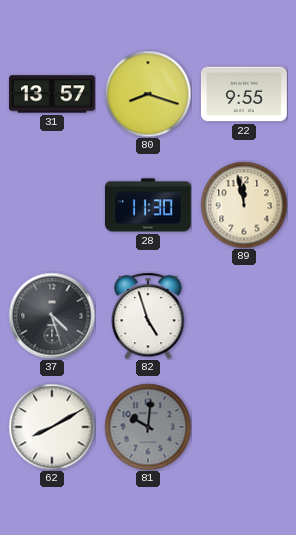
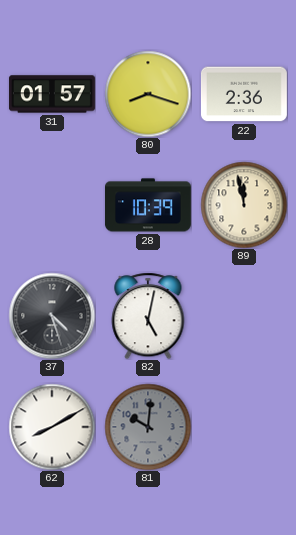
31: 13:57 -> 01:57 (52, 94)
22: 9:55 -> 2:36 (244, 94)
28: 11:30 -> 10:39 (148, 205)
82: 4:57 -> 5:02 (148, 316)
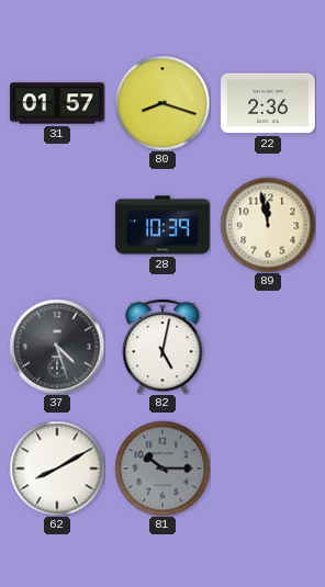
81: 10:01 -> 10:15 (162, 469)
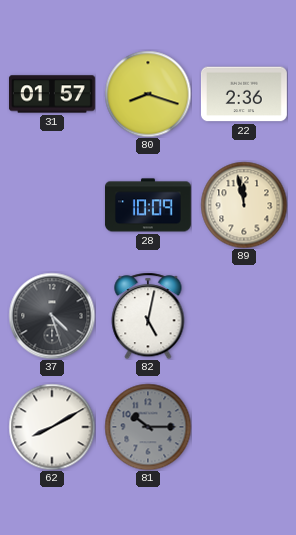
28: 10:39 -> 10:09 (148, 205)
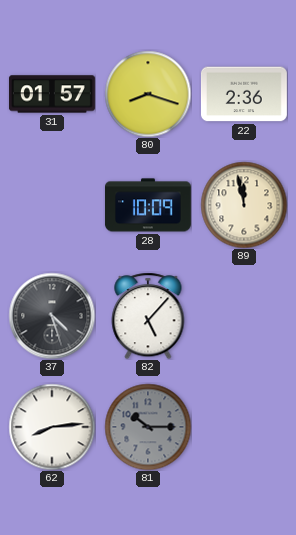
82: 5:02 -> 5:07 (148, 316)
62: 8:10 -> 8:14 (52, 427)
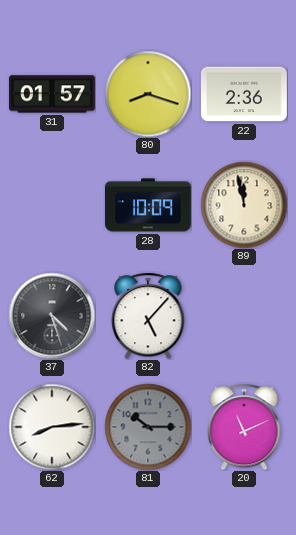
20: none -> 11:11 (244, 427)
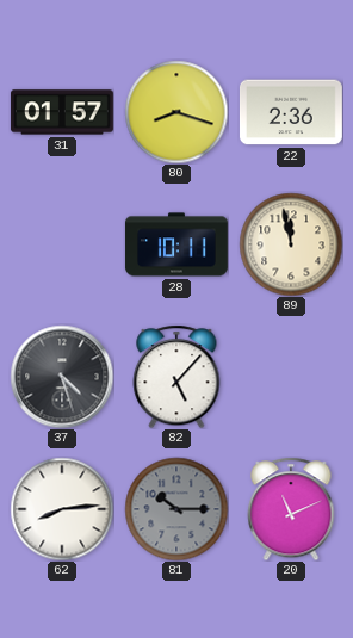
28: 10:09 -> 10:11 (176, 244)
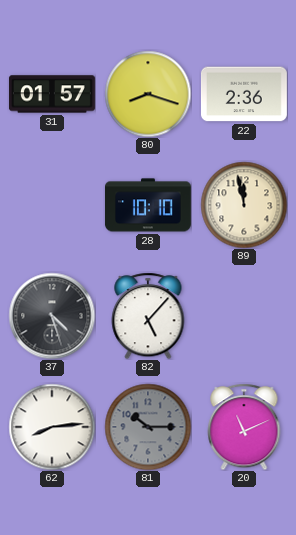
28: 10:11 -> 10:10 (148, 205)
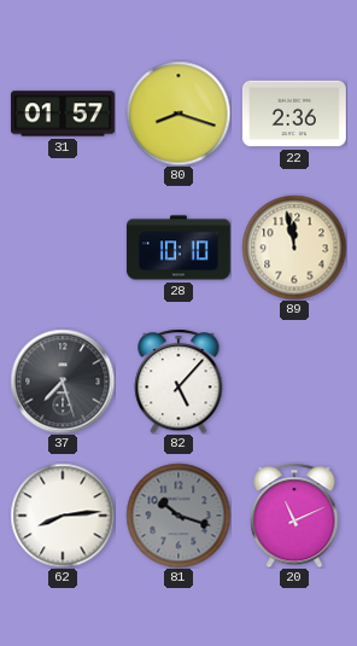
37: 4:27 -> 7:27 (63, 382)
81: 10:15 -> 10:18 (178, 516)
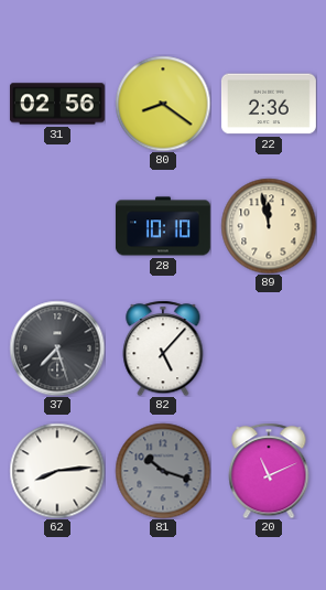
31: 01:57 -> 02:56 (57, 104)
80: 8:18 -> 8:21 (163, 104)
